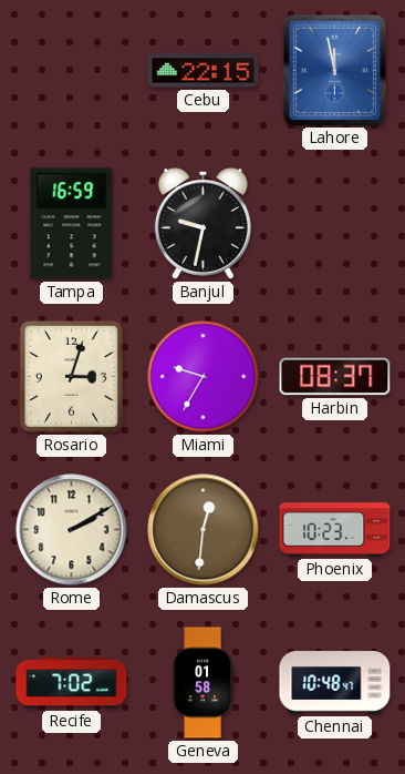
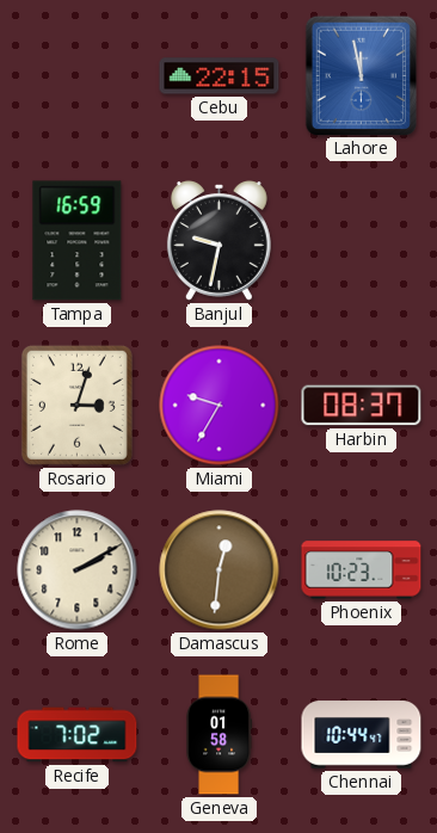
Chennai: 10:48 -> 10:44 (362, 735)
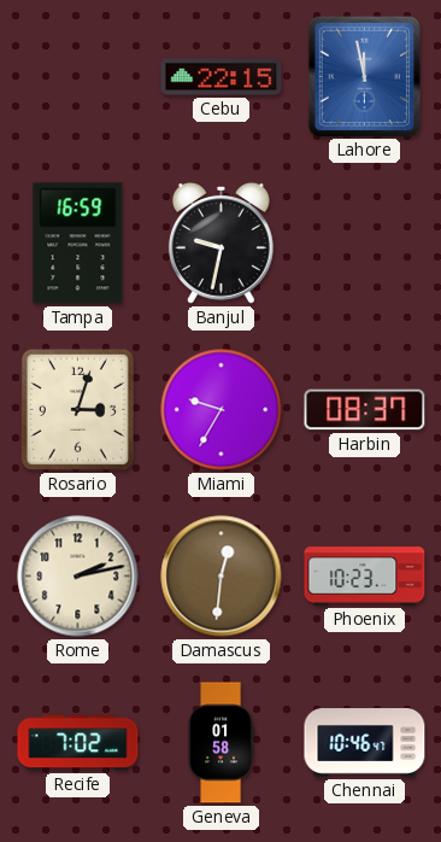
Rome: 2:10 -> 2:13 (78, 577)
Chennai: 10:44 -> 10:46 (365, 743)
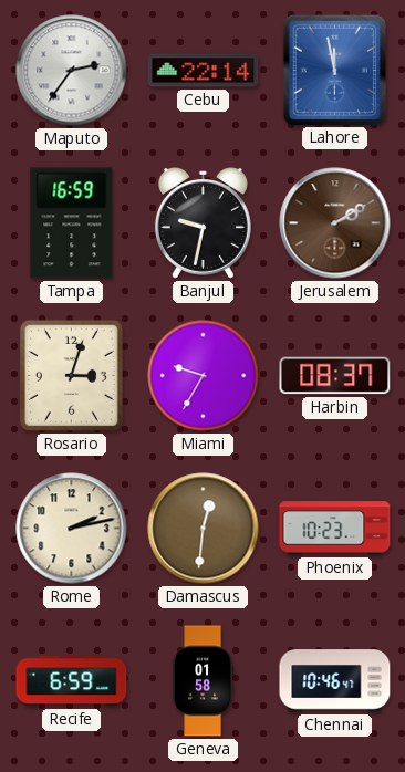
Maputo: none -> 2:36 (72, 71)
Cebu: 22:15 -> 22:14 (204, 71)
Jerusalem: none -> 2:10 (335, 223)
Recife: 7:02 -> 6:59 (72, 681)
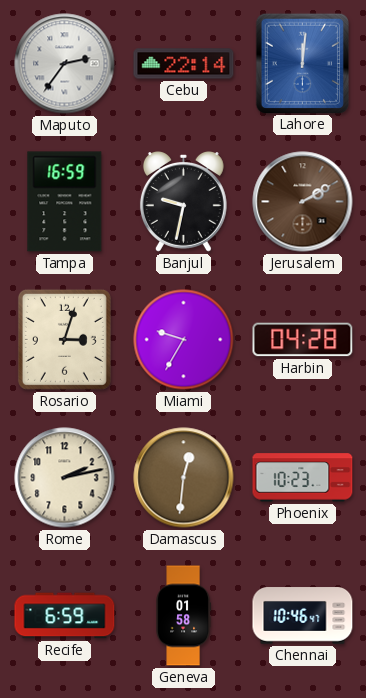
Lahore: 11:58 -> 12:01 (302, 63)
Harbin: 08:37 -> 04:28 (303, 340)
